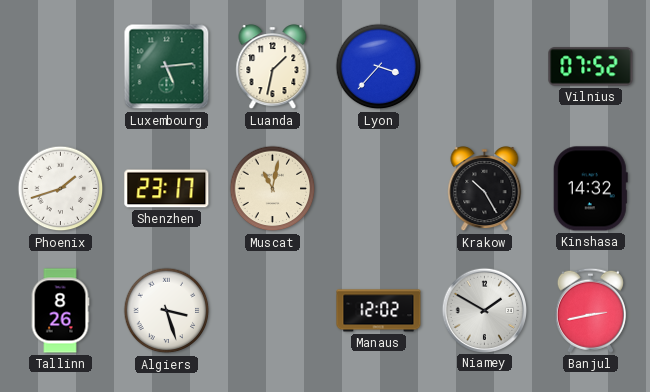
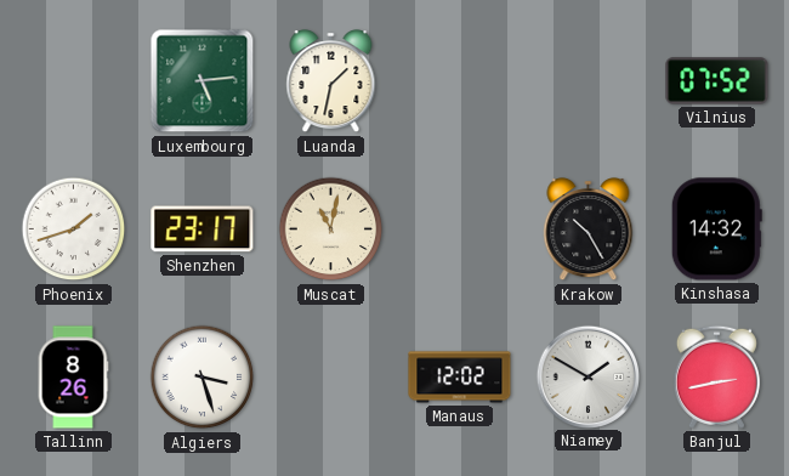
Lyon: 3:37 -> none (379, 67)
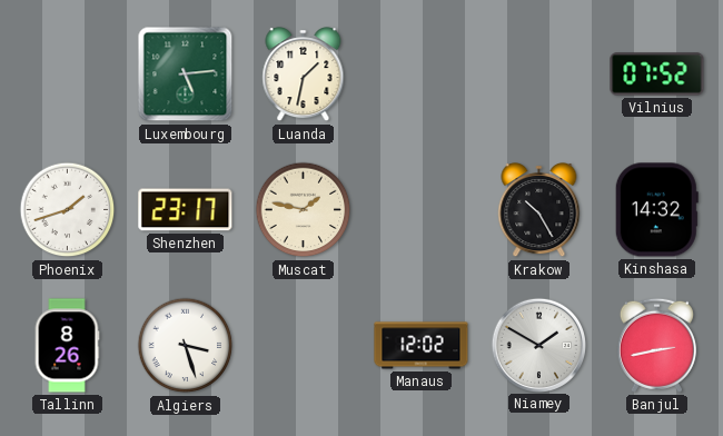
Muscat: 11:02 -> 1:47 (304, 210)
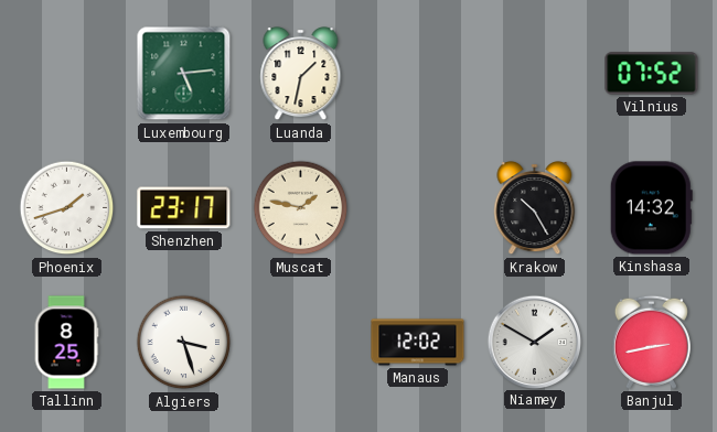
Tallinn: 8:26 -> 8:25 (66, 343)
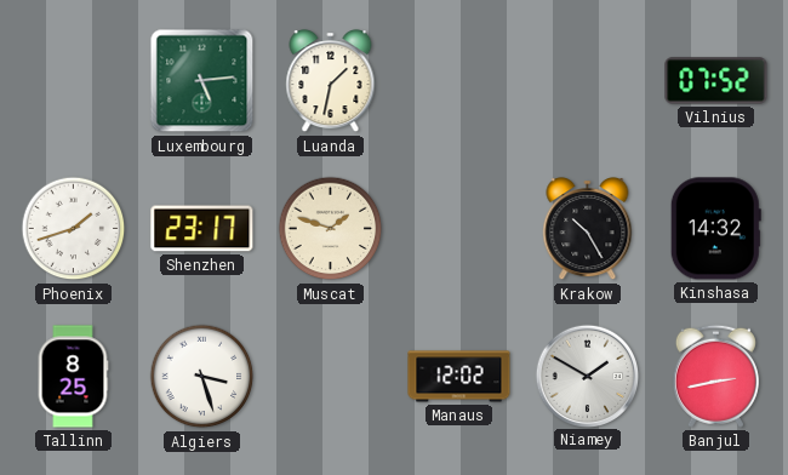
Muscat: 1:47 -> 1:48 (331, 229)
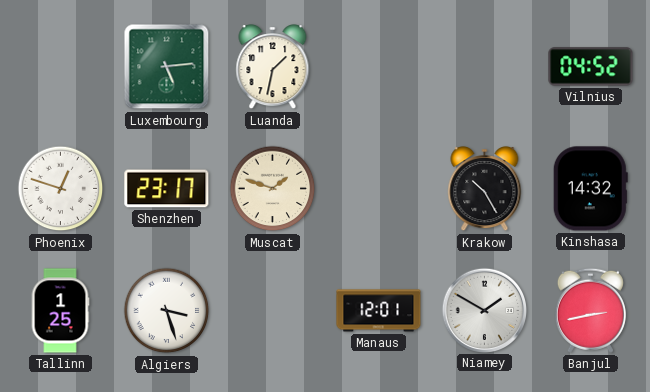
Vilnius: 07:52 -> 04:52 (591, 67)
Phoenix: 1:42 -> 12:48 (61, 189)
Tallinn: 8:25 -> 1:25 (60, 311)
Manaus: 12:02 -> 12:01 (379, 311)
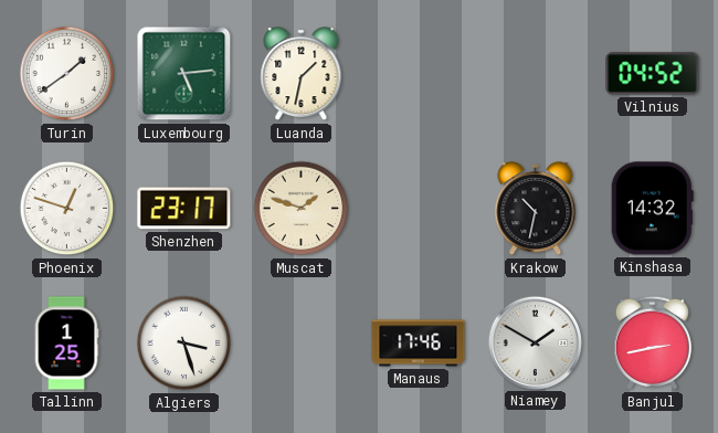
Turin: none -> 1:39 (67, 74)
Krakow: 10:25 -> 10:32 (536, 209)
Manaus: 12:01 -> 17:46 (419, 344)
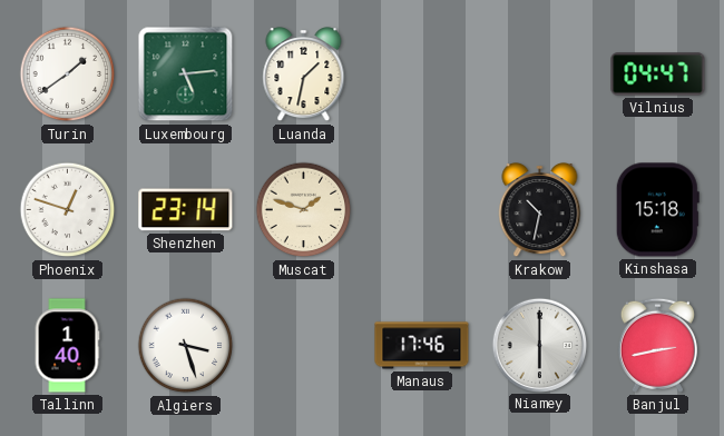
Vilnius: 04:52 -> 04:47 (658, 75)
Shenzhen: 23:17 -> 23:14 (186, 210)
Kinshasa: 14:32 -> 15:18 (657, 210)
Tallinn: 1:25 -> 1:40 (67, 346)
Niamey: 1:50 -> 6:00 (539, 345)
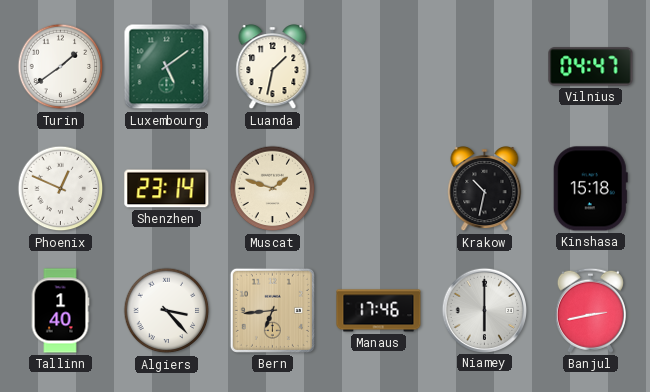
Luxembourg: 5:14 -> 5:09 (167, 67)
Phoenix: 12:48 -> 12:49 (61, 189)
Algiers: 3:27 -> 3:23 (167, 311)
Bern: none -> 6:44 (272, 310)
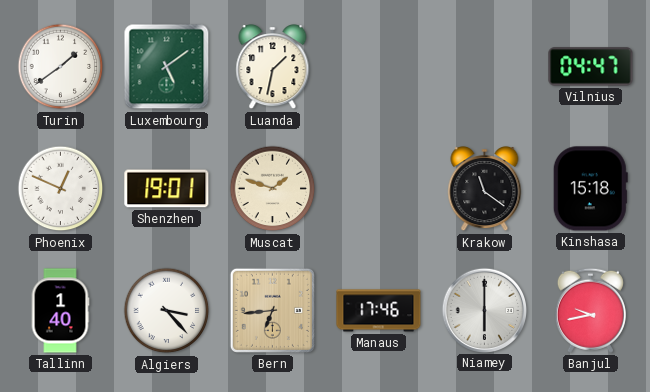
Shenzhen: 23:14 -> 19:01 (167, 189)
Krakow: 10:32 -> 11:21 (485, 189)
Banjul: 2:43 -> 9:43 (590, 310)
